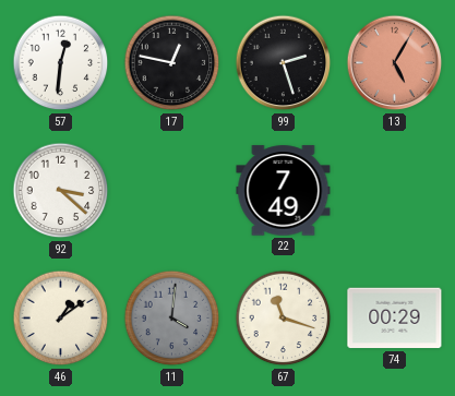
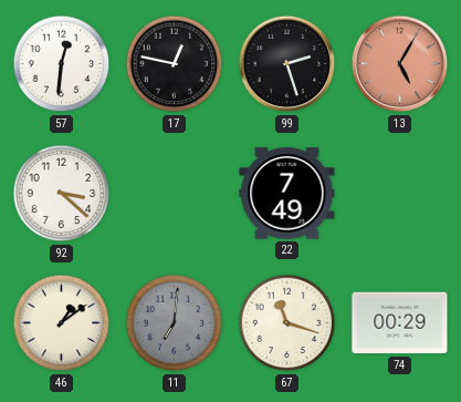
11: 4:01 -> 7:01 (175, 323)
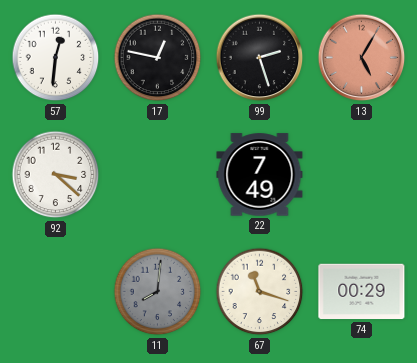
46: 1:09 -> none (62, 323)
11: 7:01 -> 8:01 (158, 292)
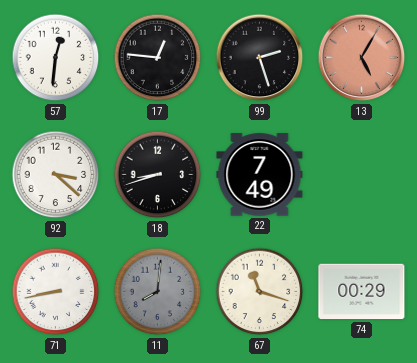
17: 12:47 -> 12:46 (158, 58)
18: none -> 8:42 (158, 175)
71: none -> 8:43 (56, 292)
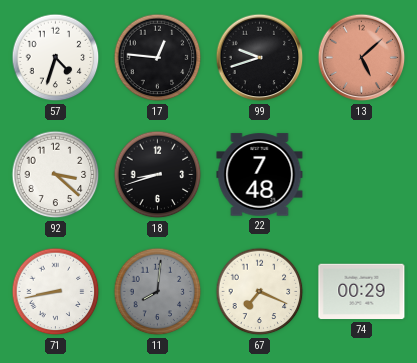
57: 12:31 -> 4:33 (56, 58)
99: 2:27 -> 9:42 (260, 58)
13: 5:05 -> 5:08 (362, 58)
22: 7:49 -> 7:48 (260, 175)
67: 11:18 -> 7:19 (260, 292)
